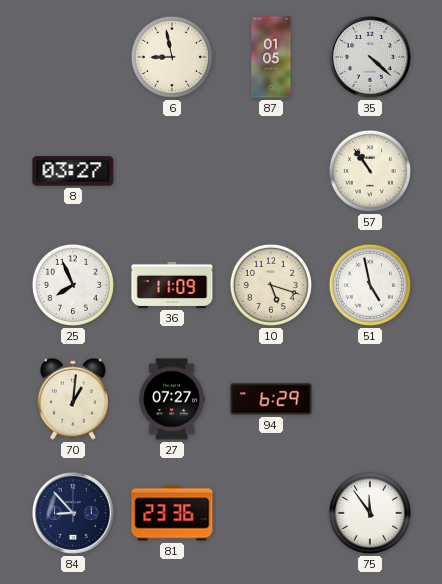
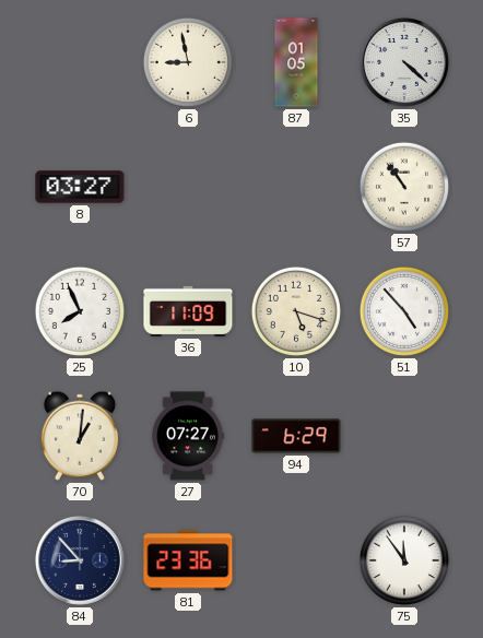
51: 4:58 -> 4:53 (404, 311)
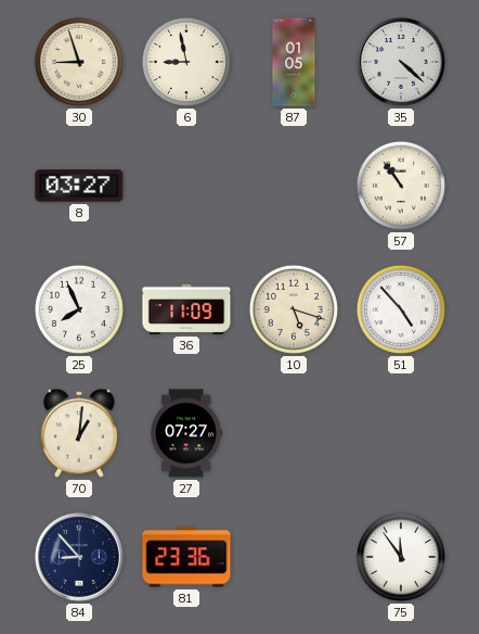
30: none -> 8:57 (79, 62)
94: 6:29 -> none (296, 436)
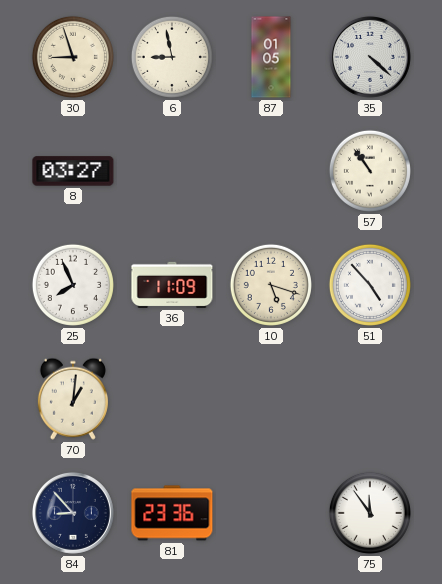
27: 07:27 -> none (186, 433)
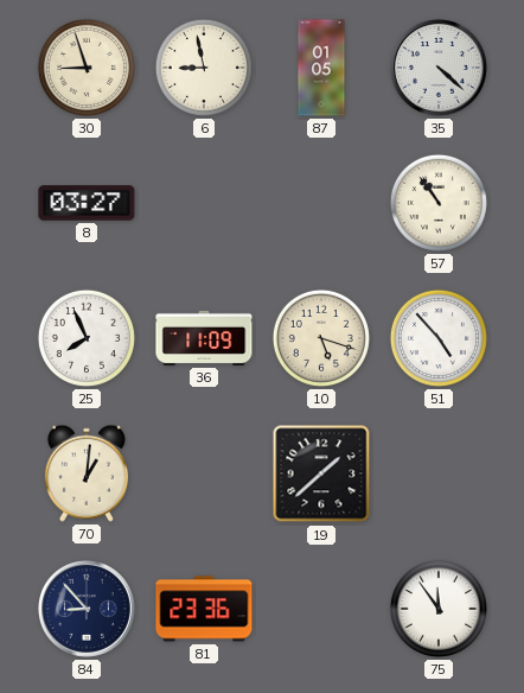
19: none -> 1:38 (321, 473)
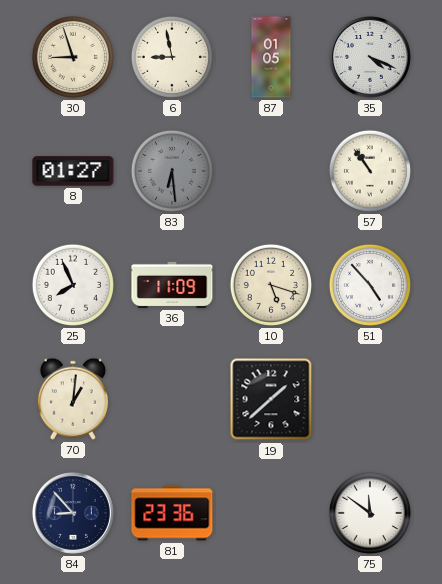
35: 4:22 -> 4:19 (370, 57)
8: 03:27 -> 01:27 (73, 171)
83: none -> 6:29 (172, 171)
75: 11:54 -> 11:51 (370, 513)
